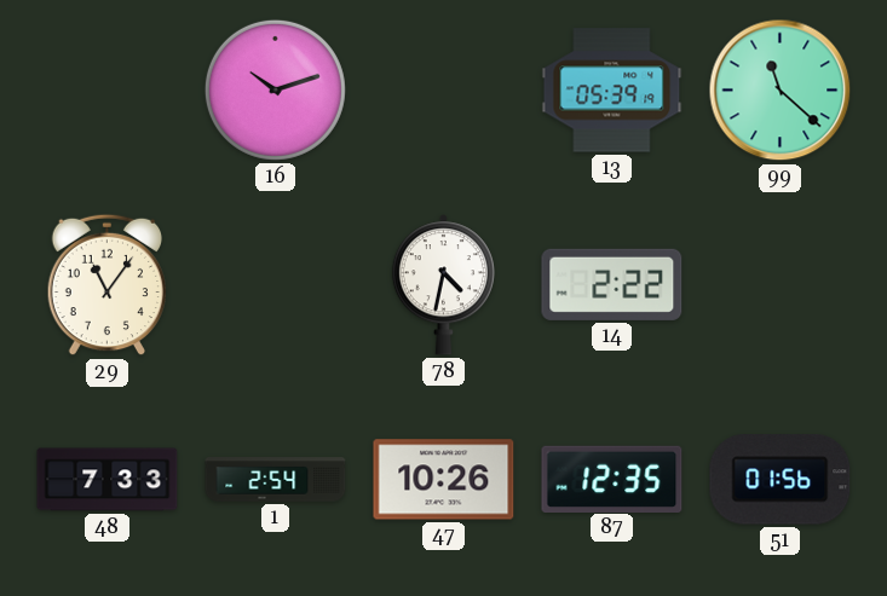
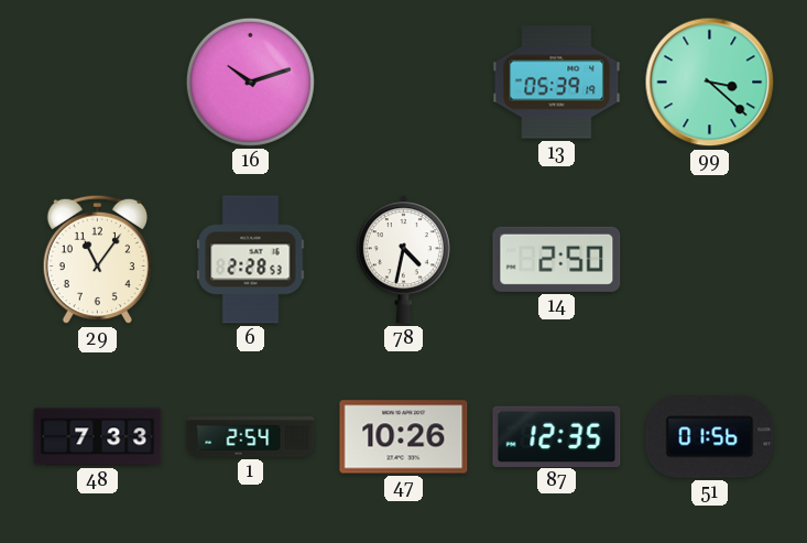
99: 11:22 -> 3:22 (710, 83)
6: none -> 2:28 (251, 260)
14: 2:22 -> 2:50 (557, 259)
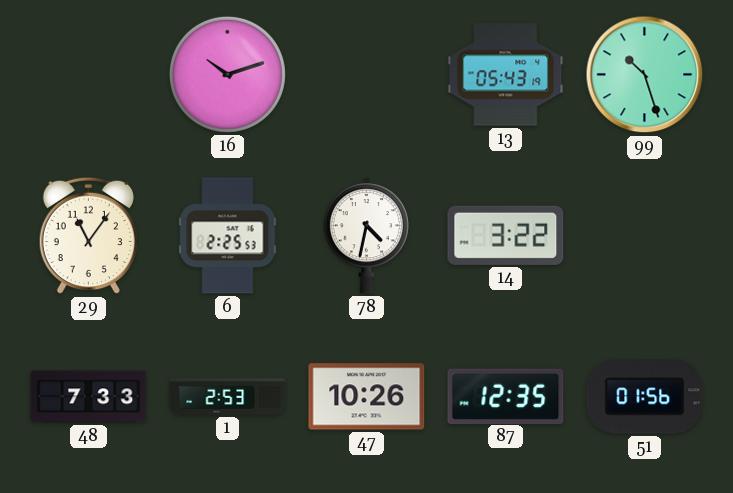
13: 05:39 -> 05:43 (506, 75)
99: 3:22 -> 10:27 (645, 75)
6: 2:28 -> 2:25 (228, 236)
14: 2:50 -> 3:22 (506, 235)
1: 2:54 -> 2:53 (228, 397)
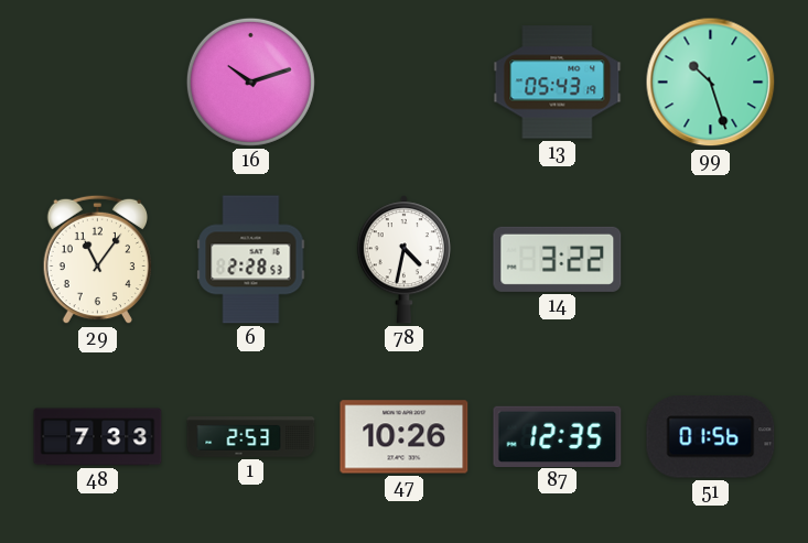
6: 2:25 -> 2:28 (251, 260)
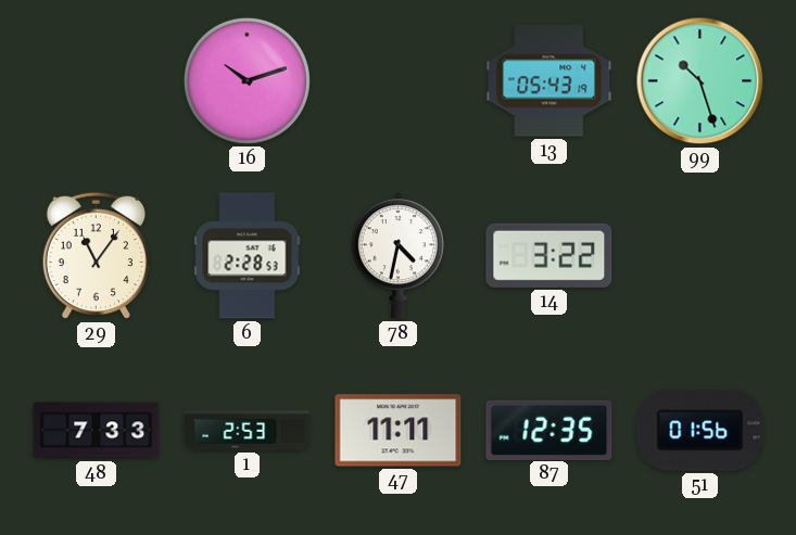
47: 10:26 -> 11:11 (399, 431)
